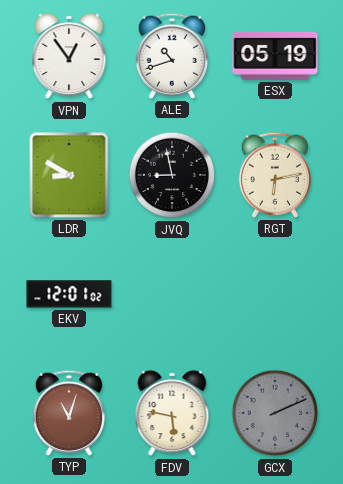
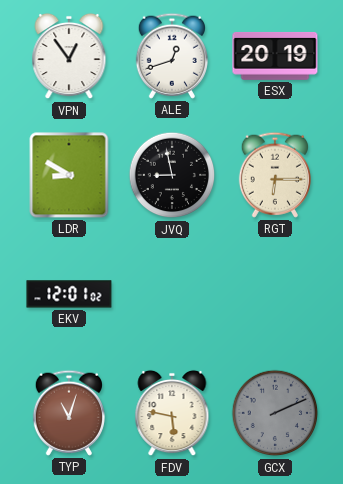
ALE: 10:42 -> 12:42 (172, 56)
ESX: 05:19 -> 20:19 (275, 56)
RGT: 6:13 -> 6:15 (275, 175)
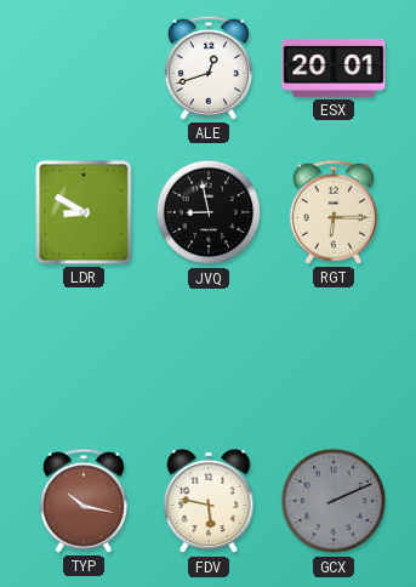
VPN: 12:54 -> none (69, 56)
ESX: 20:19 -> 20:01 (334, 68)
EKV: 12:01 -> none (69, 294)
TYP: 11:03 -> 10:17 (84, 501)
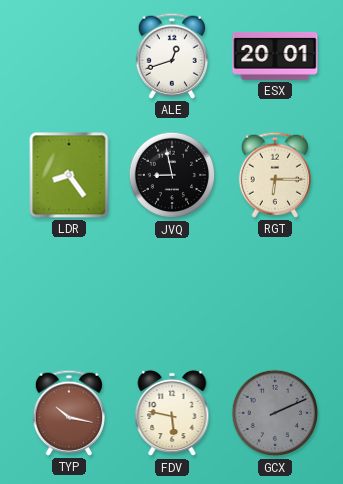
LDR: 8:50 -> 8:24 (69, 175)
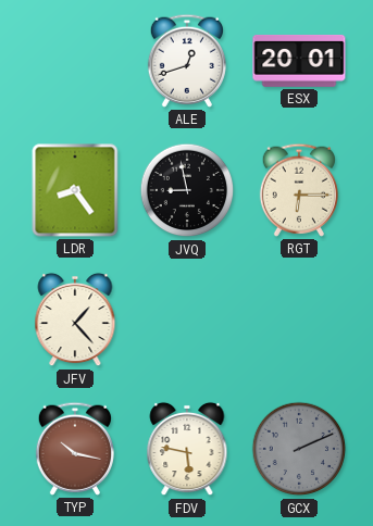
JFV: none -> 1:23 (75, 320)
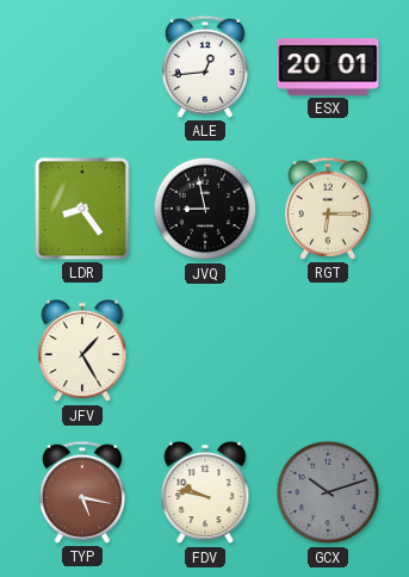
ALE: 12:42 -> 12:44 (205, 67)
JFV: 1:23 -> 1:25 (82, 350)
TYP: 10:17 -> 5:17 (82, 492)
FDV: 5:47 -> 9:47 (205, 492)
GCX: 2:11 -> 10:12 (328, 492)
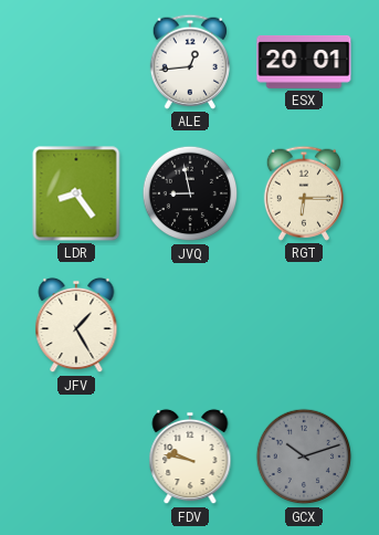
TYP: 5:17 -> none (82, 492)
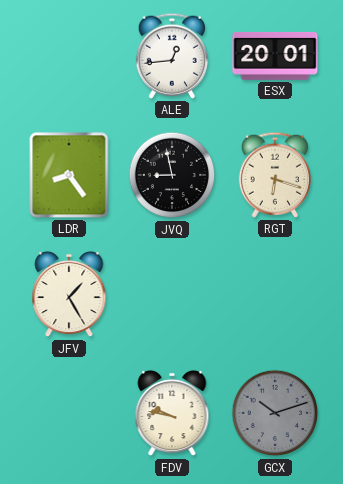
RGT: 6:15 -> 6:18 (275, 175)
